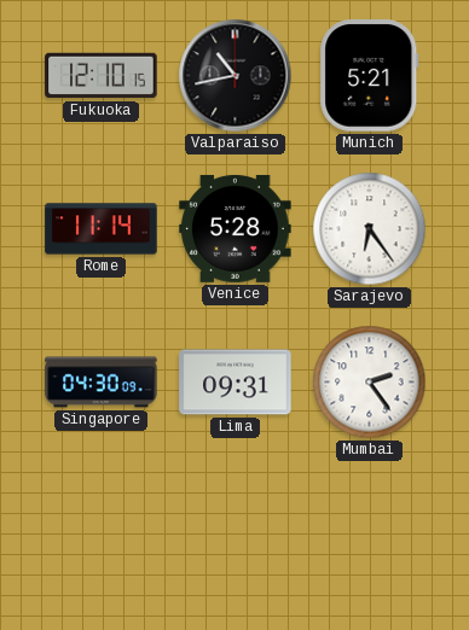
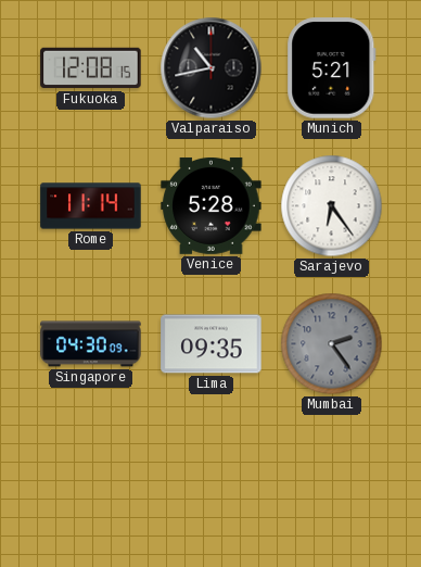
Fukuoka: 12:10 -> 12:08 (91, 68)
Lima: 09:31 -> 09:35 (212, 344)
Mumbai dial: white -> grey (332, 344)
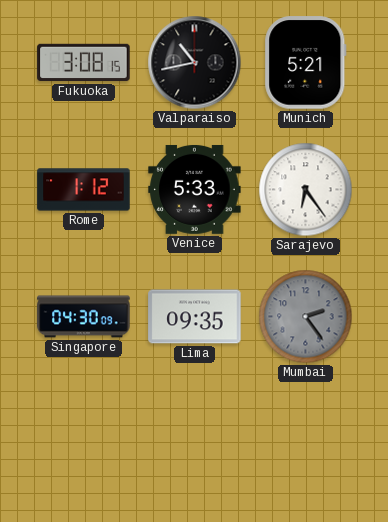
Fukuoka: 12:08 -> 3:08 (84, 63)
Rome: 11:14 -> 1:12 (84, 190)
Venice: 5:28 -> 5:33 (195, 189)
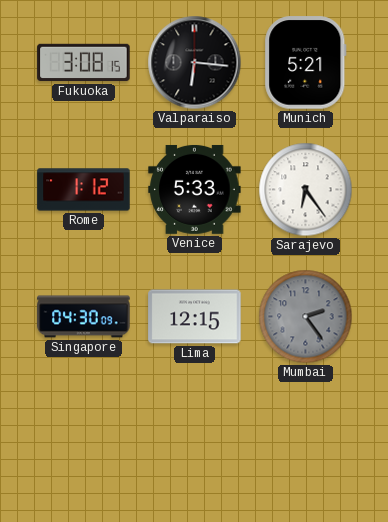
Valparaiso: 10:43 -> 6:16 (195, 63)
Lima: 09:35 -> 12:15 (195, 317)
